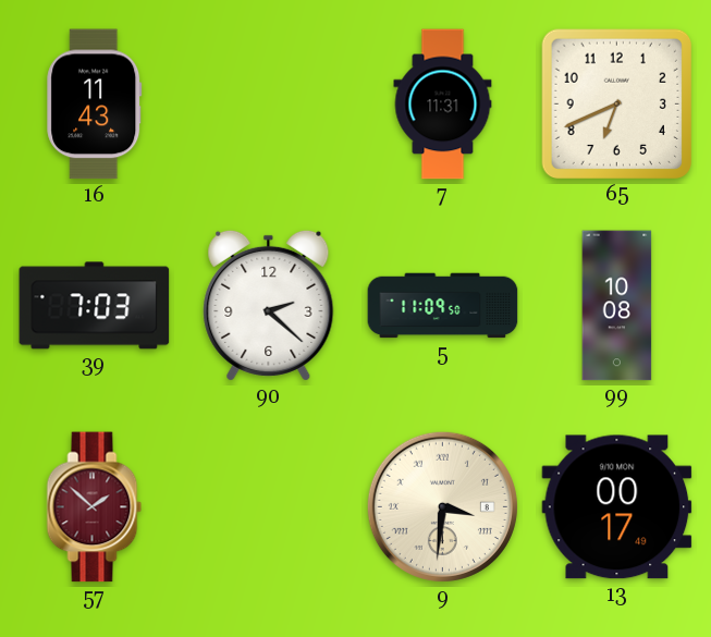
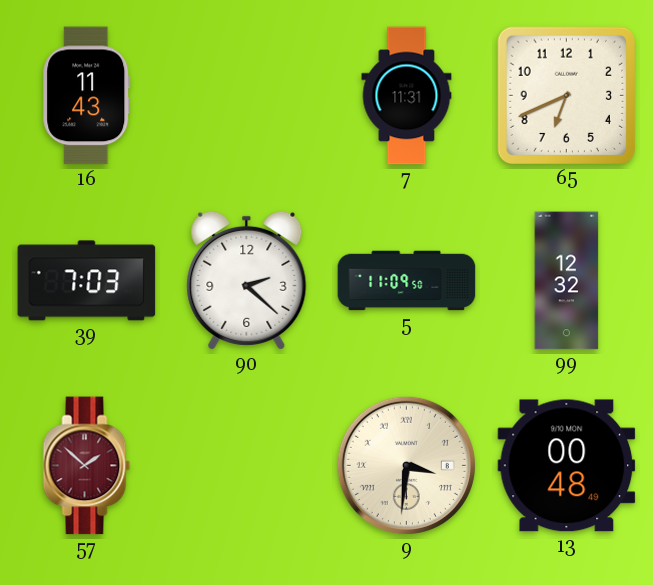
99: 10:08 -> 12:32 (567, 281)
13: 00:17 -> 00:48 (567, 466)
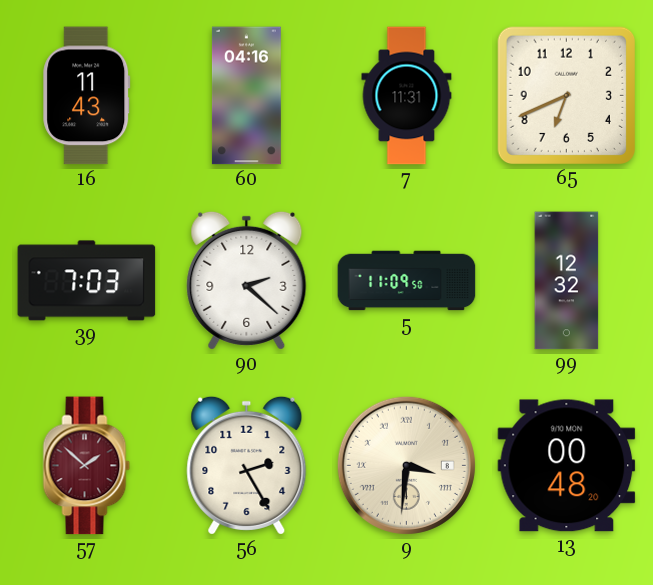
60: none -> 04:16 (246, 96)
56: none -> 2:25 (247, 465)
13: 00:48:49 -> 00:48:20 (567, 466)
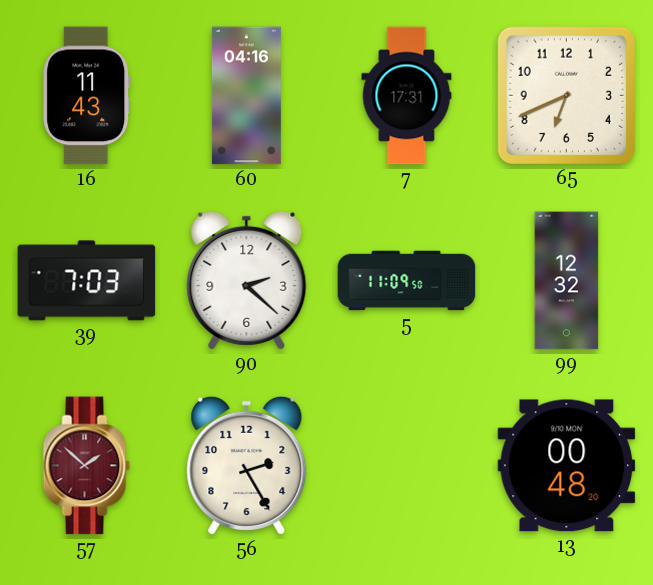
7: 11:31 -> 17:31 (407, 96)
9: 3:31 -> none (406, 465)
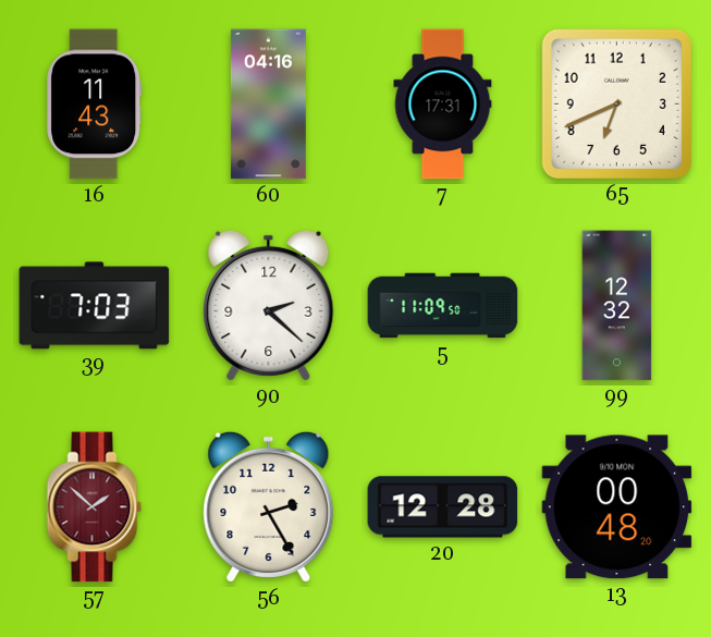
20: none -> 12:28 (443, 507)
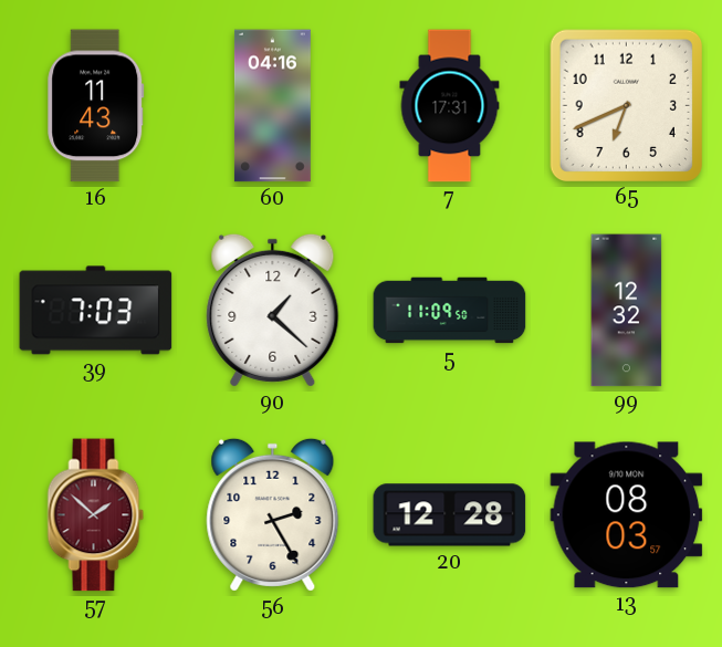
90: 2:22 -> 1:22 (273, 310)
13: 00:48 -> 08:03 (627, 515)
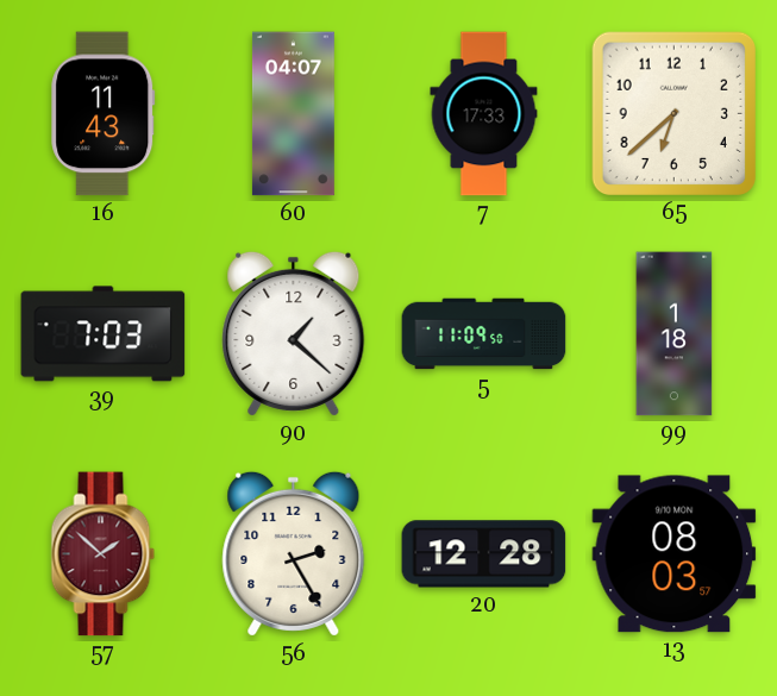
60: 04:16 -> 04:07 (293, 114)
7: 17:31 -> 17:33 (484, 114)
65: 6:41 -> 6:38 (673, 113)
99: 12:32 -> 1:18 (675, 334)
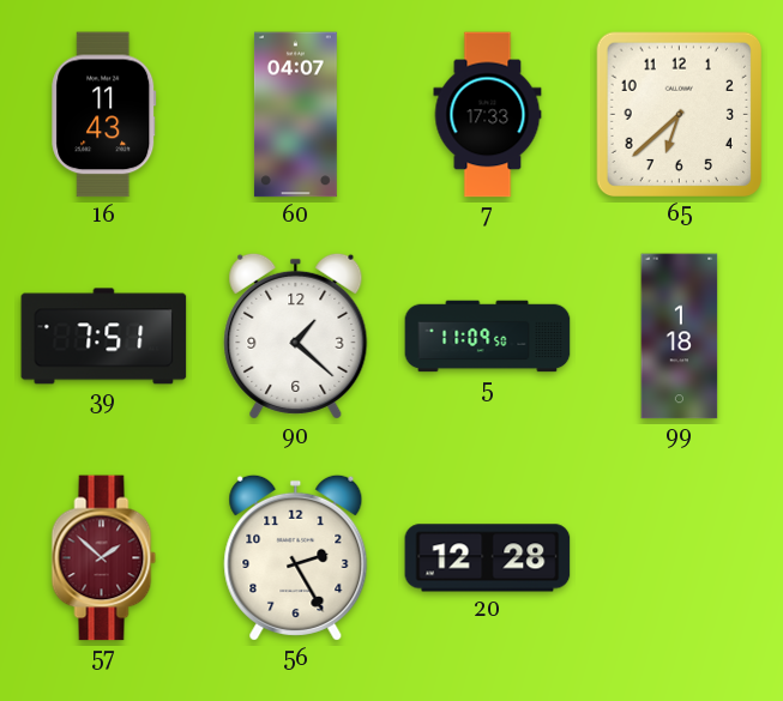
39: 7:03 -> 7:51 (104, 337)
13: 08:03 -> none (675, 554)
